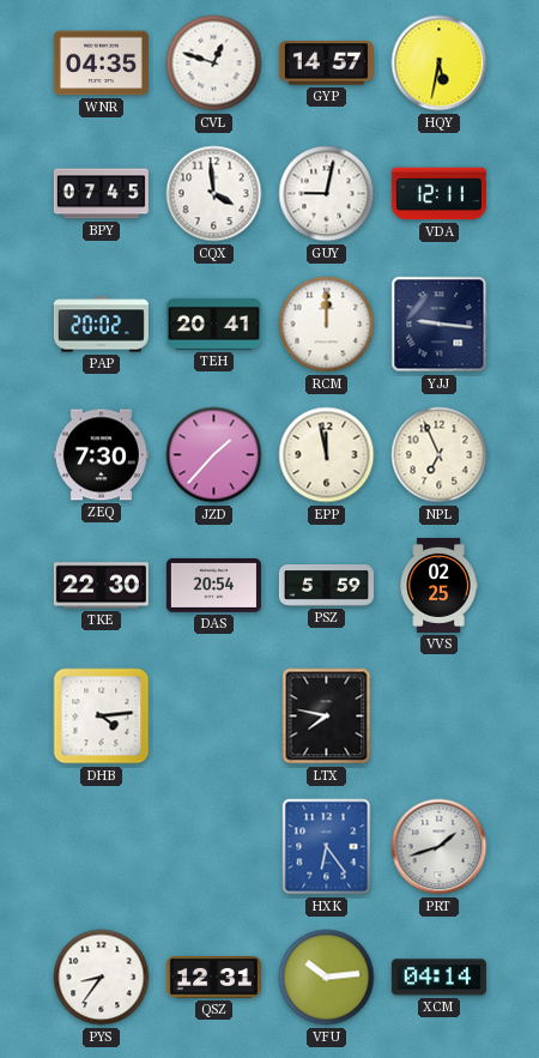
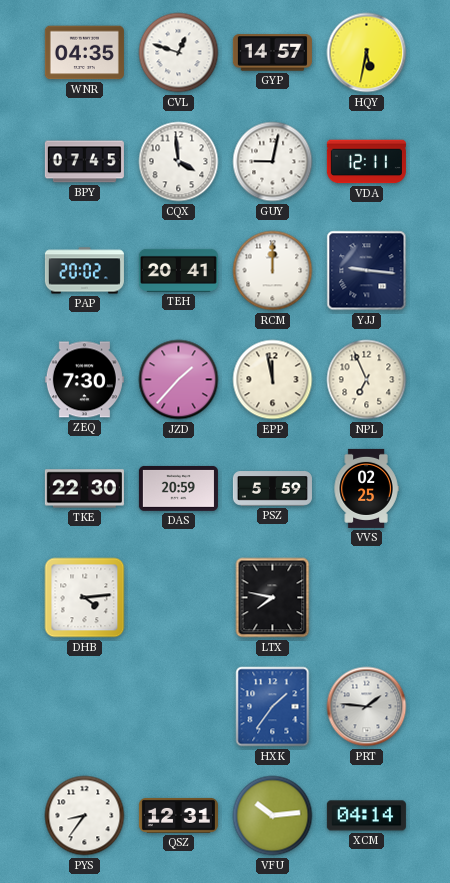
DAS: 20:54 -> 20:59 (178, 488)
HXK: 6:24 -> 1:36 (273, 707)
PRT: 1:42 -> 1:46 (367, 707)
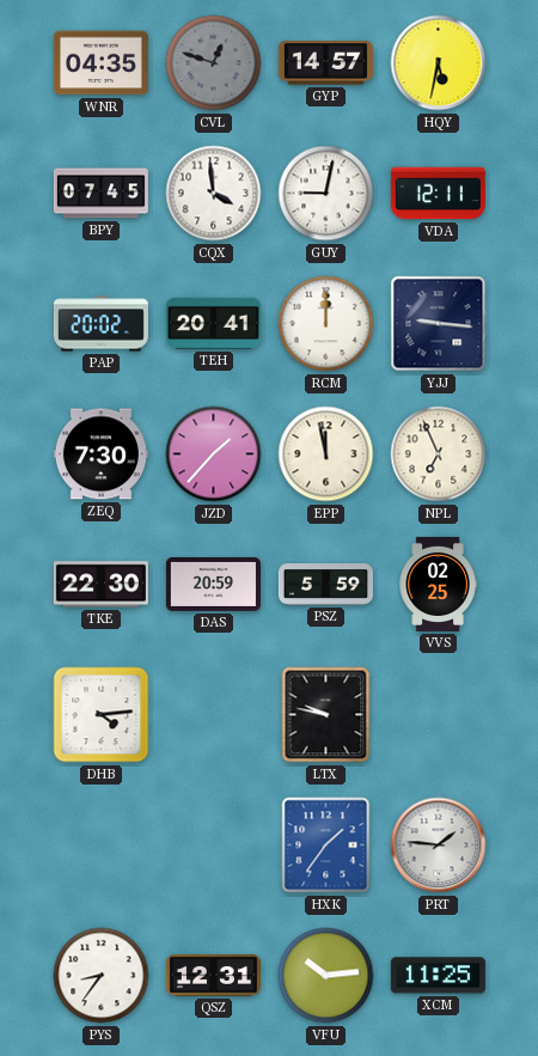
CVL dial: white -> grey (214, 63)
LTX: 7:47 -> 9:47 (326, 715)
XCM: 04:14 -> 11:25 (438, 976)
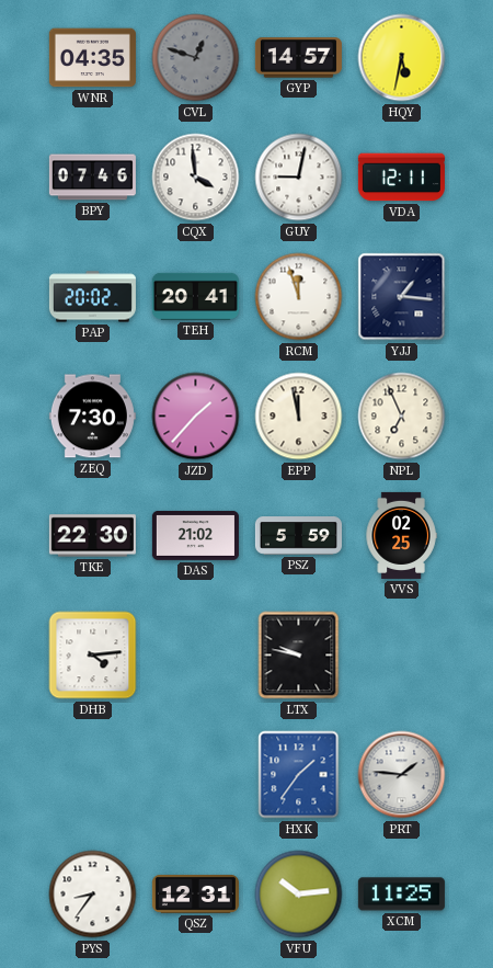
BPY: 07:45 -> 07:46 (92, 178)
RCM: 12:00 -> 11:57 (299, 297)
YJJ: 9:16 -> 1:16 (402, 297)
DAS: 20:59 -> 21:02 (195, 535)
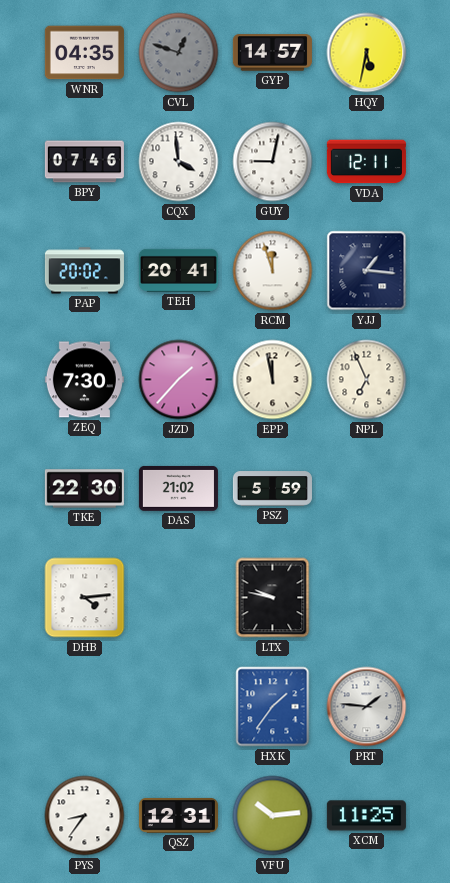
VVS: 02:25 -> none (401, 535)
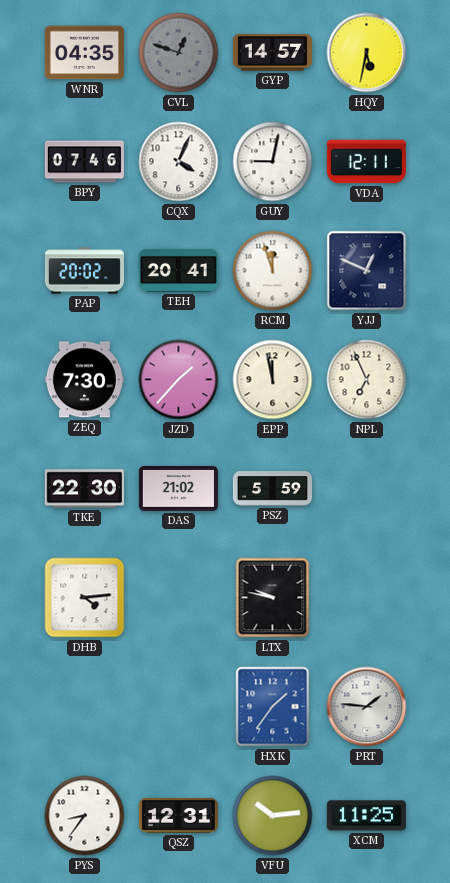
CQX: 3:59 -> 4:04 (179, 162)
YJJ: 1:16 -> 12:49 (367, 271)
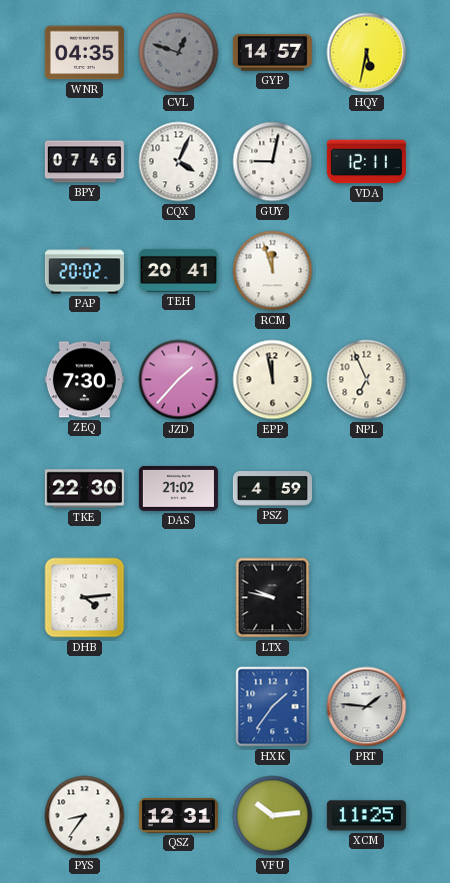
YJJ: 12:49 -> none (367, 271)
PSZ: 5:59 -> 4:59 (272, 489)
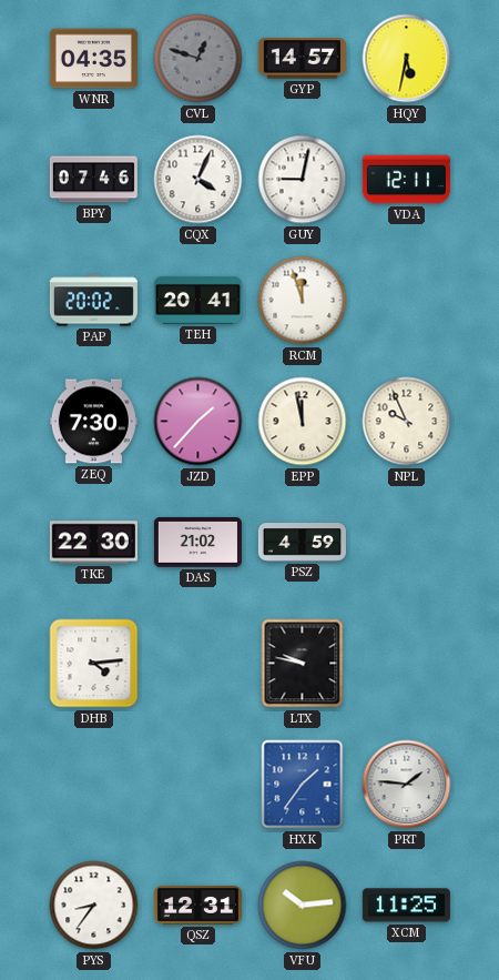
NPL: 6:56 -> 9:56 (407, 422)
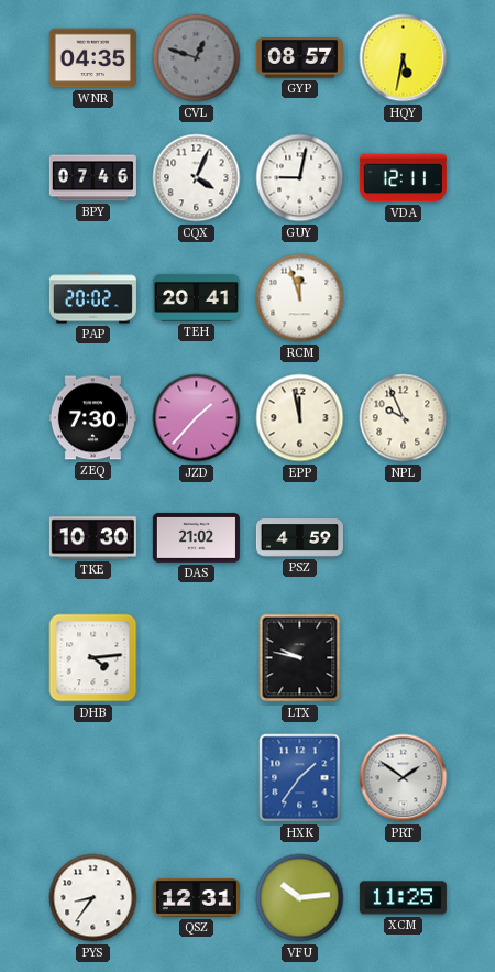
GYP: 14:57 -> 08:57 (299, 58)
TKE: 22:30 -> 10:30 (92, 538)
PRT: 1:46 -> 1:51 (404, 778)
